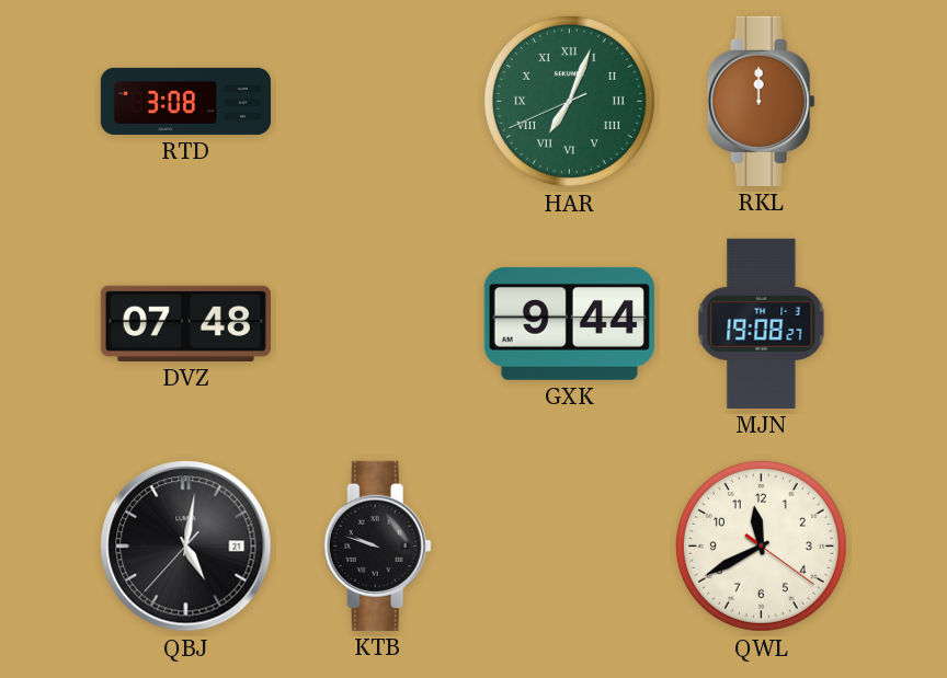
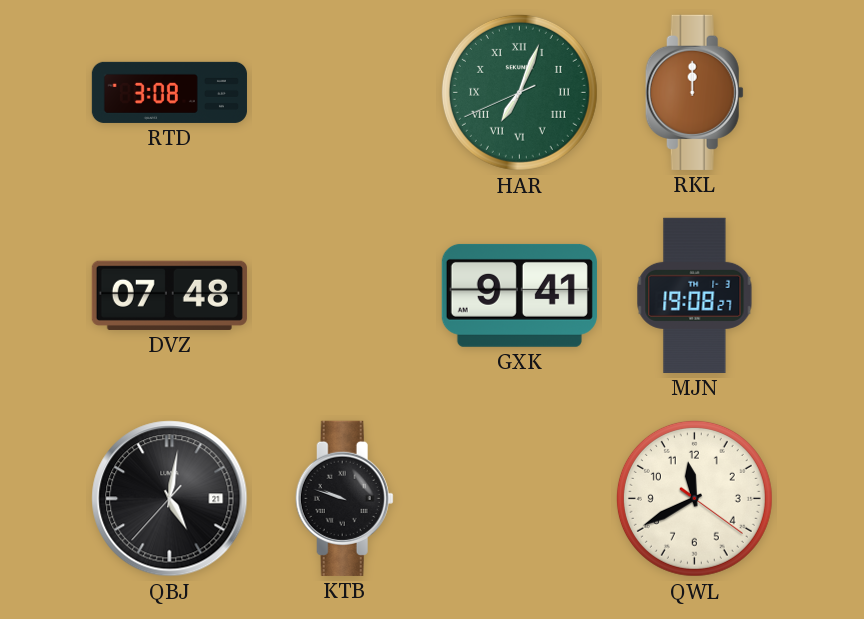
GXK: 9:44 -> 9:41 (519, 295)
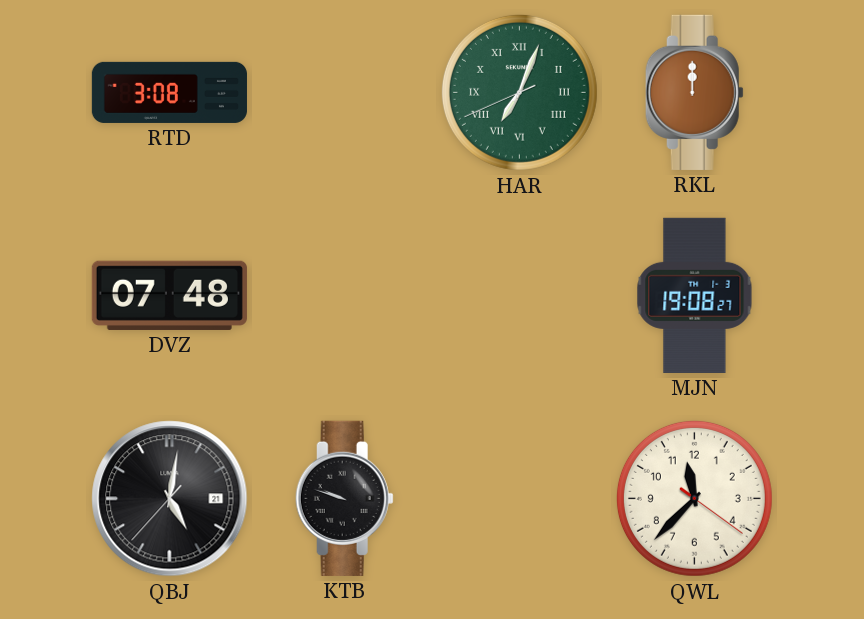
GXK: 9:41 -> none (519, 295)
QWL: 11:40 -> 11:37 (694, 498)
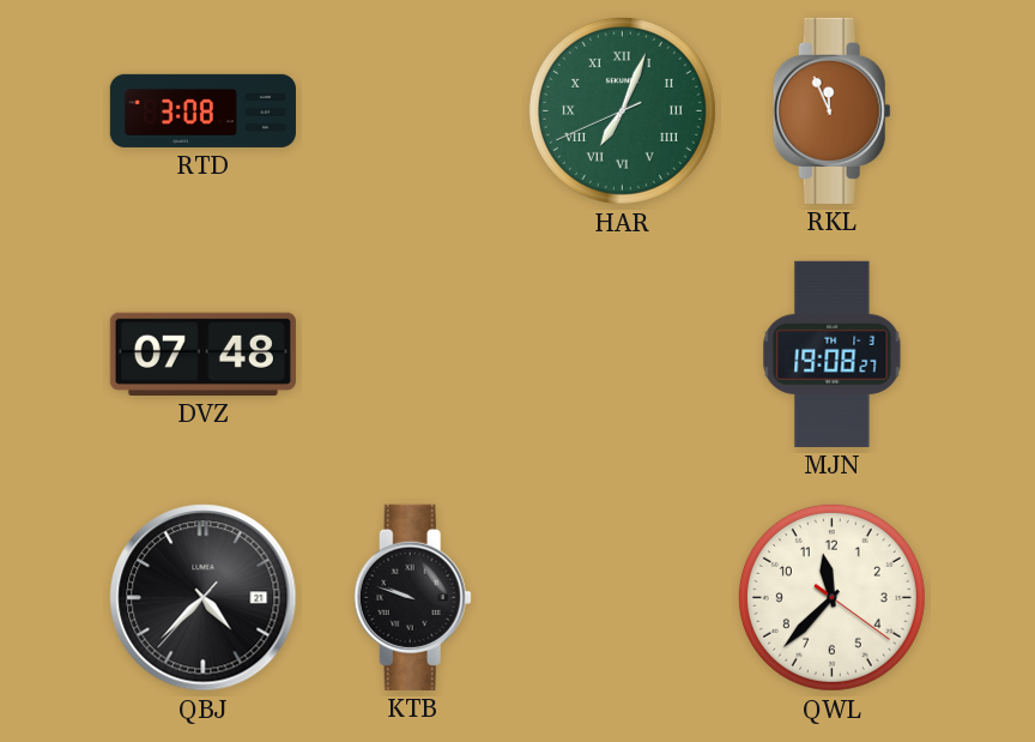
RKL: 12:00 -> 11:56 (831, 110)
QBJ: 5:01 -> 4:37 (204, 598)
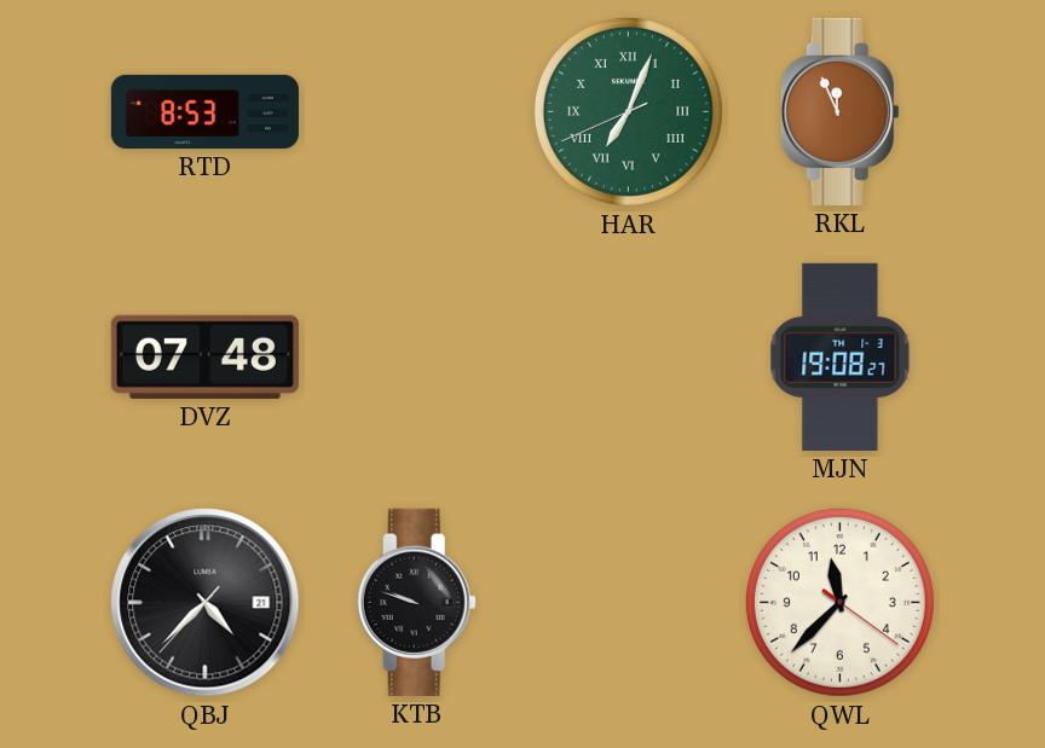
RTD: 3:08 -> 8:53 (204, 111)
